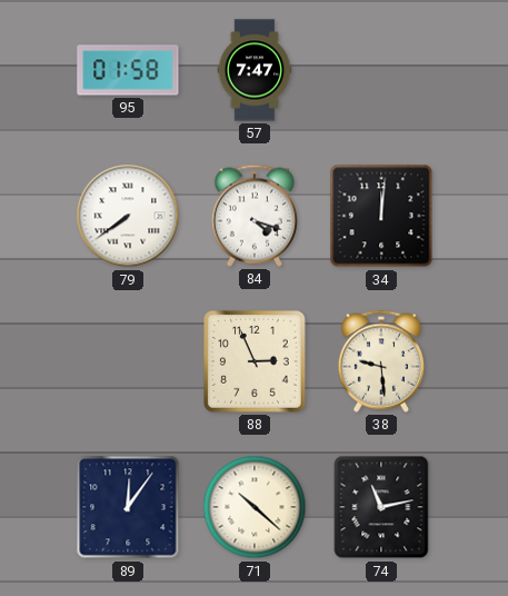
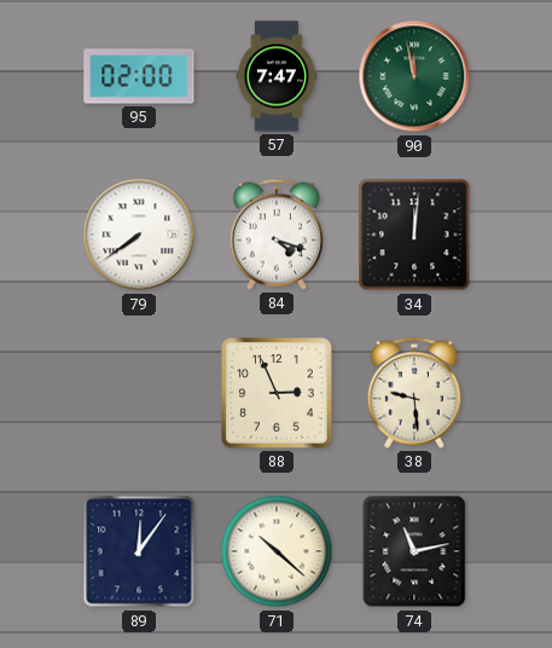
95: 01:58 -> 02:00 (139, 76)
90: none -> 11:58 (414, 76)
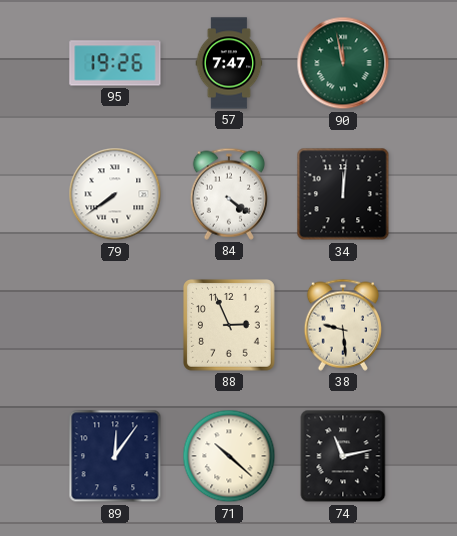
95: 02:00 -> 19:26 (115, 63)
84: 4:18 -> 4:21 (229, 194)
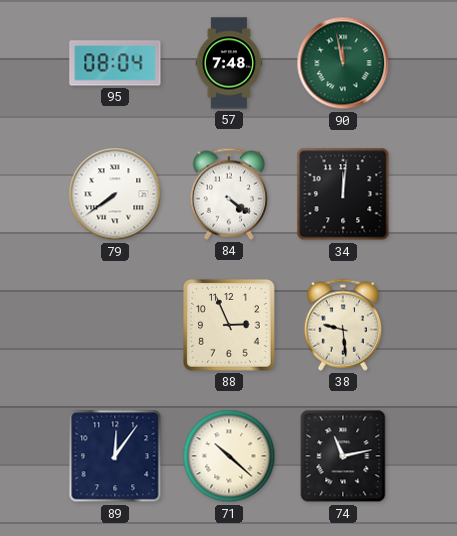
95: 19:26 -> 08:04 (115, 63)
57: 7:47 -> 7:48 (229, 63)
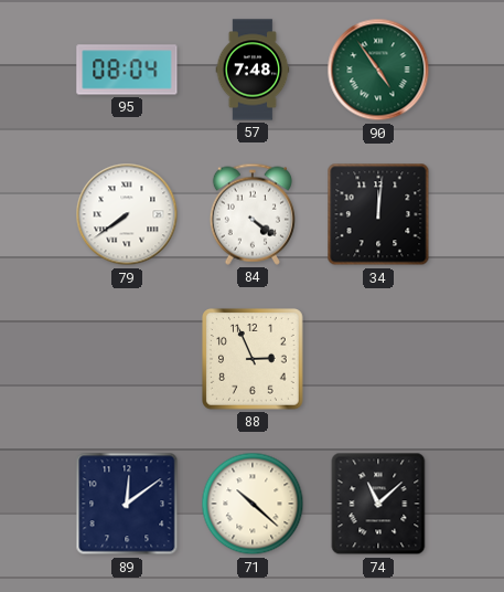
90: 11:58 -> 4:54 (378, 70)
38: 9:29 -> none (343, 325)
89: 12:06 -> 12:09 (127, 504)
74: 11:13 -> 11:08 (378, 504)
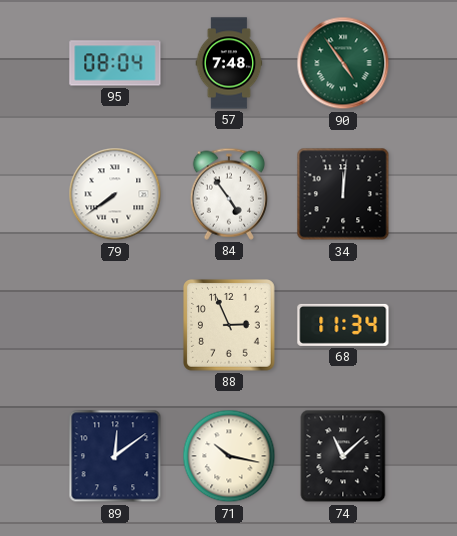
84: 4:21 -> 4:54 (229, 194)
68: none -> 11:34 (343, 325)
71: 10:22 -> 10:17 (229, 456)
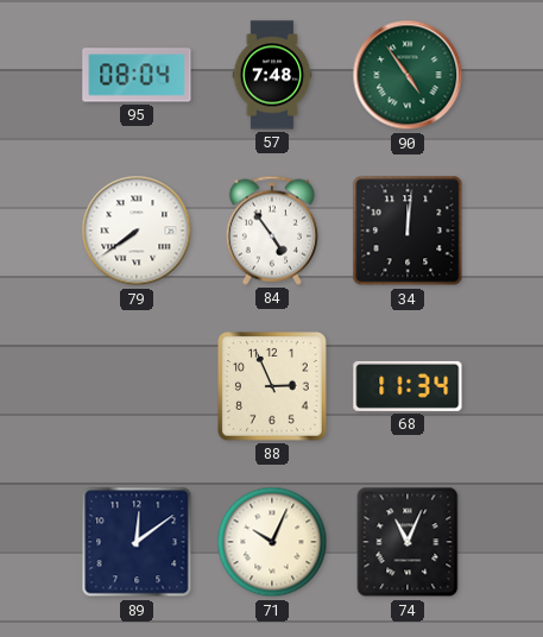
71: 10:17 -> 10:04 (272, 542)
74: 11:08 -> 11:04 (408, 542)
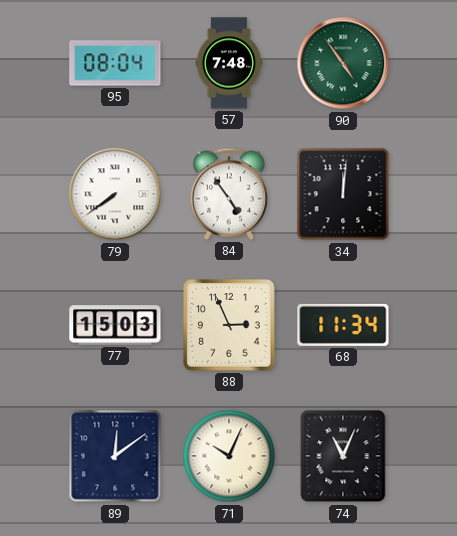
77: none -> 15:03 (115, 325)
